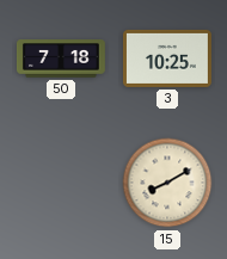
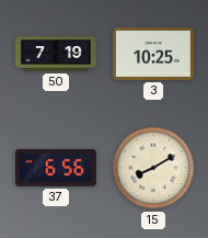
50: 7:18 -> 7:19 (56, 54)
37: none -> 6:56 (56, 169)
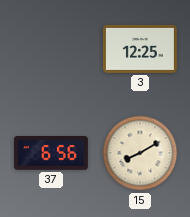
50: 7:19 -> none (56, 54)
3: 10:25 -> 12:25 (140, 49)
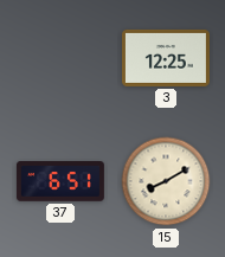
37: 6:56 -> 6:51 (60, 182)
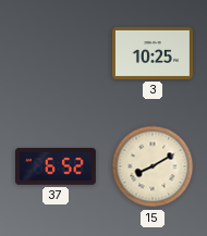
3: 12:25 -> 10:25 (153, 53)
37: 6:51 -> 6:52 (56, 167)
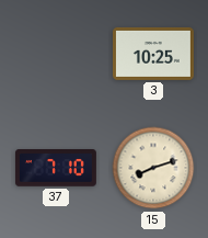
37: 6:52 -> 7:10 (56, 169)
15: 8:10 -> 8:12 (153, 168)
